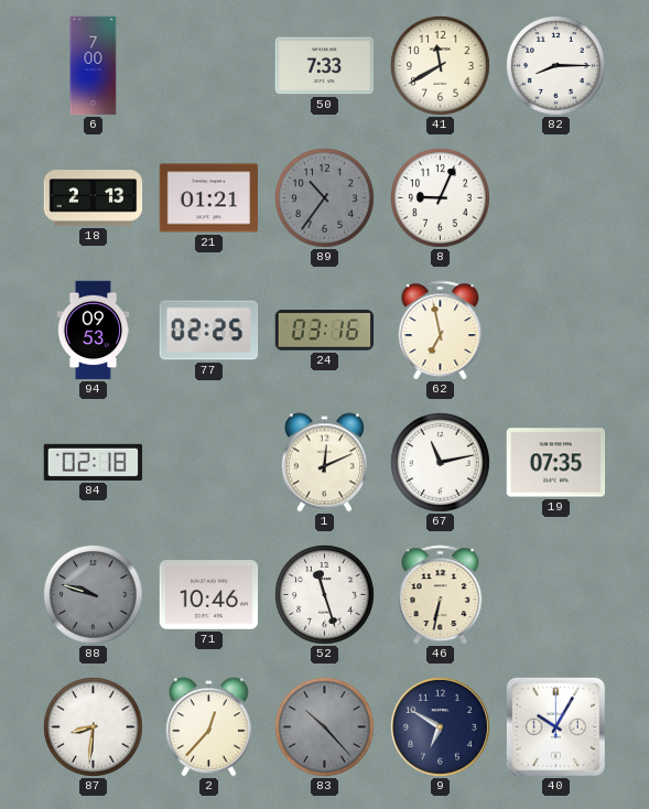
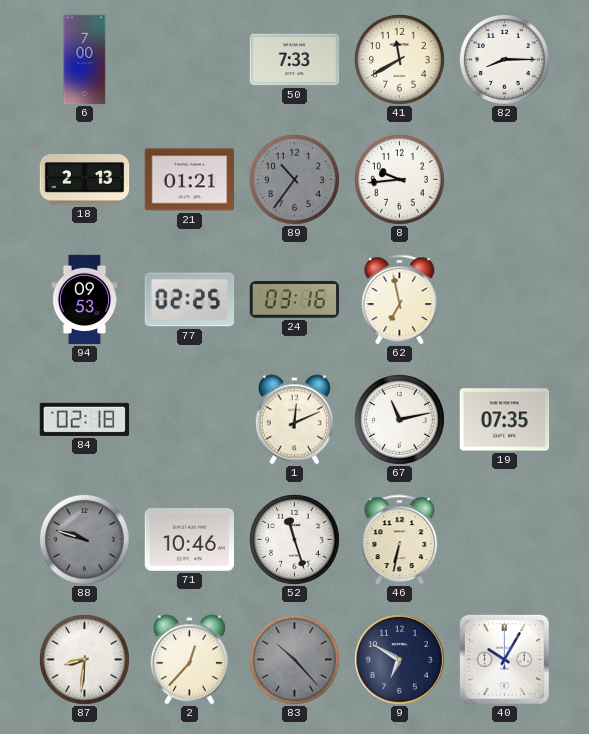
8: 9:04 -> 9:44 (400, 180)
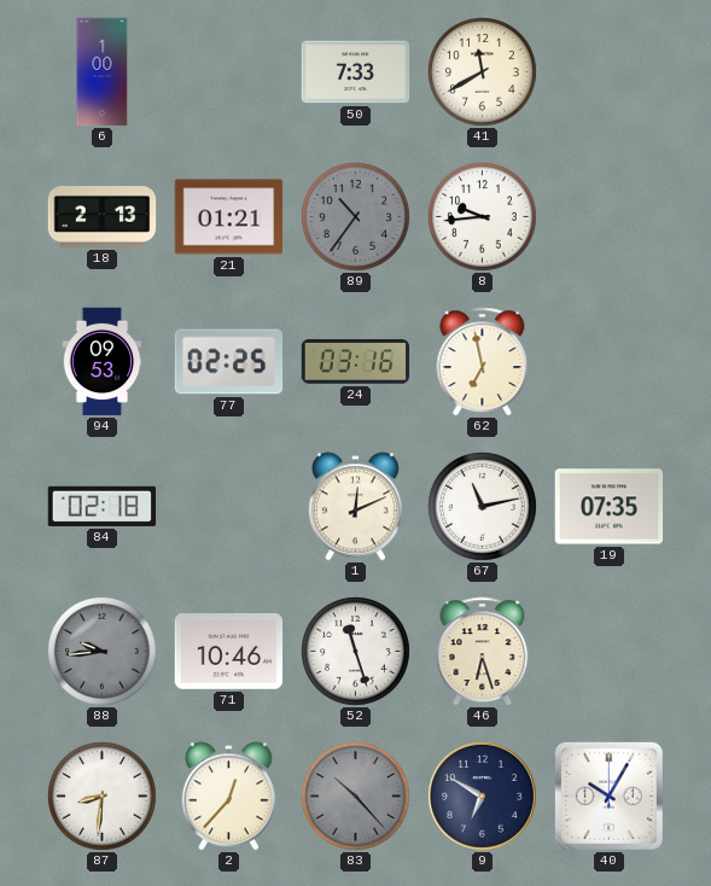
6: 7:00 -> 1:00 (103, 72)
82: 8:15 -> none (505, 60)
88: 9:48 -> 9:44 (103, 652)
46: 6:32 -> 6:27 (483, 652)
